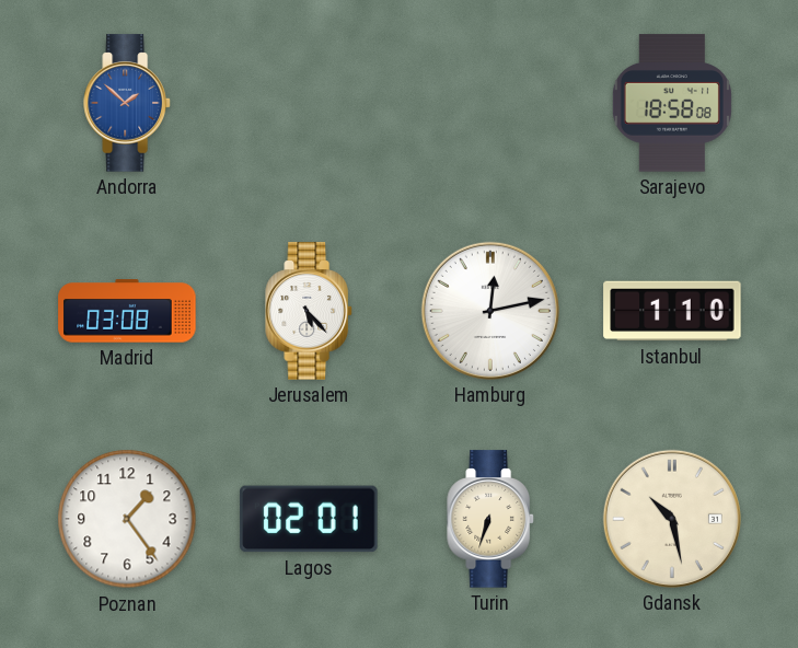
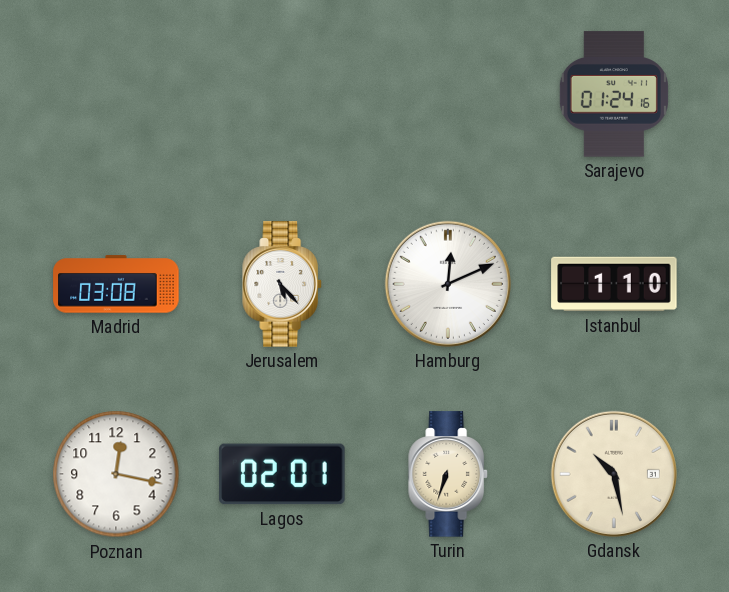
Andorra: 1:52 -> none (127, 103)
Sarajevo: 18:58 -> 01:24 (614, 94)
Hamburg: 12:13 -> 12:11 (448, 284)
Poznan: 1:24 -> 12:17 (116, 474)
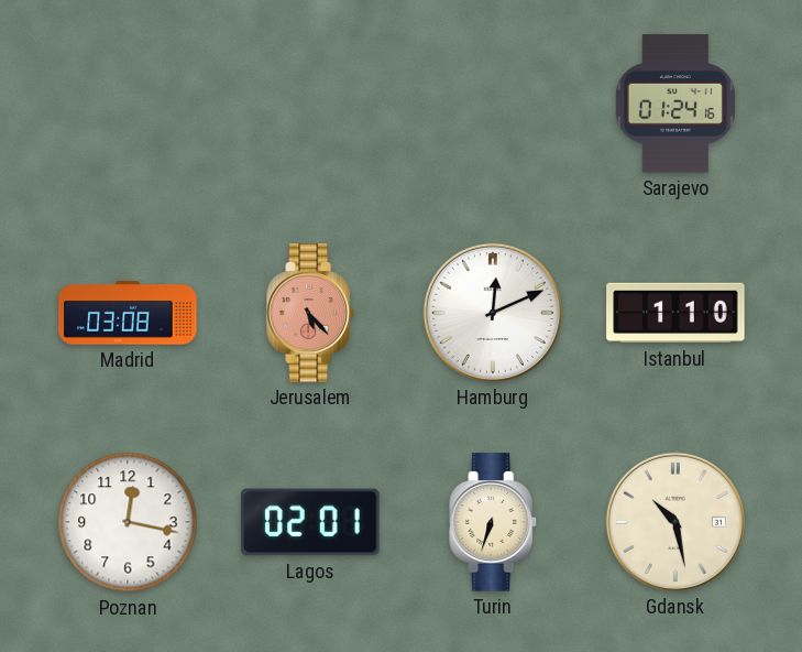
Jerusalem dial: white -> salmon (310, 313)
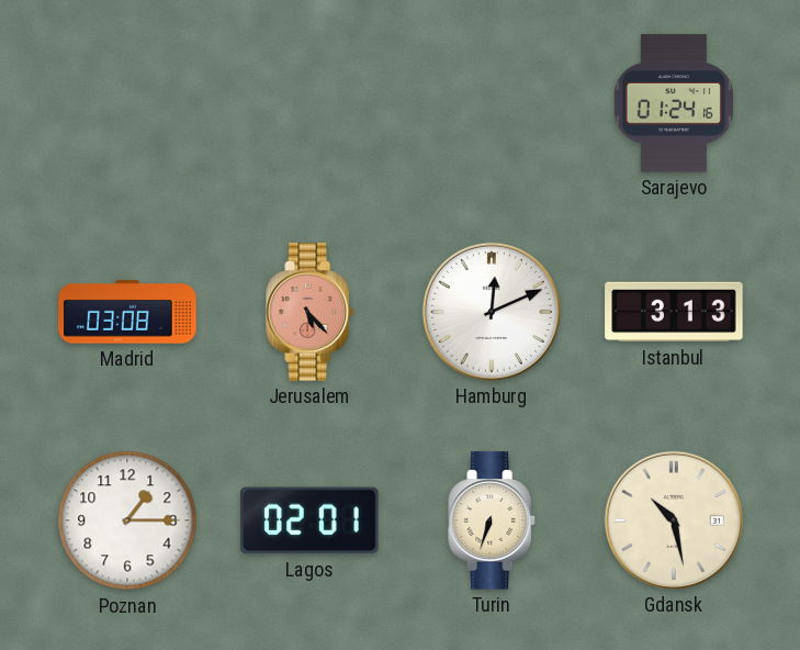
Istanbul: 1:10 -> 3:13 (674, 312)
Poznan: 12:17 -> 1:15 (127, 520)
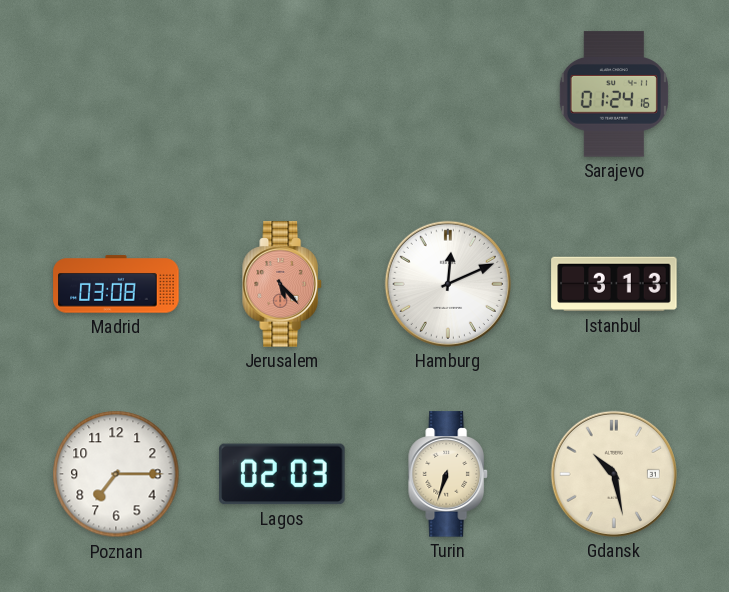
Poznan: 1:15 -> 7:15 (116, 474)
Lagos: 02:01 -> 02:03 (282, 474)
